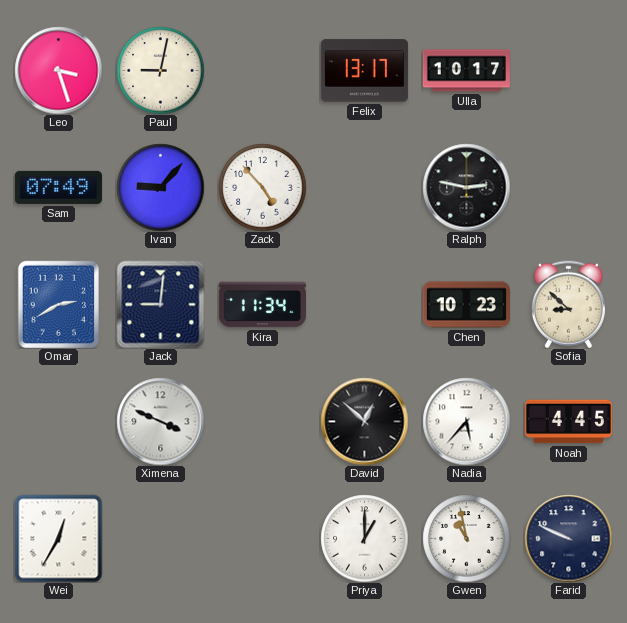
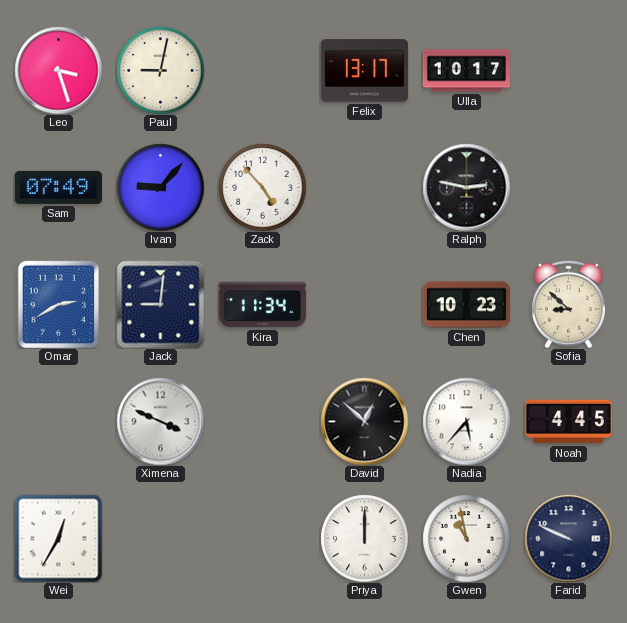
Priya: 1:00 -> 12:00 (364, 538)
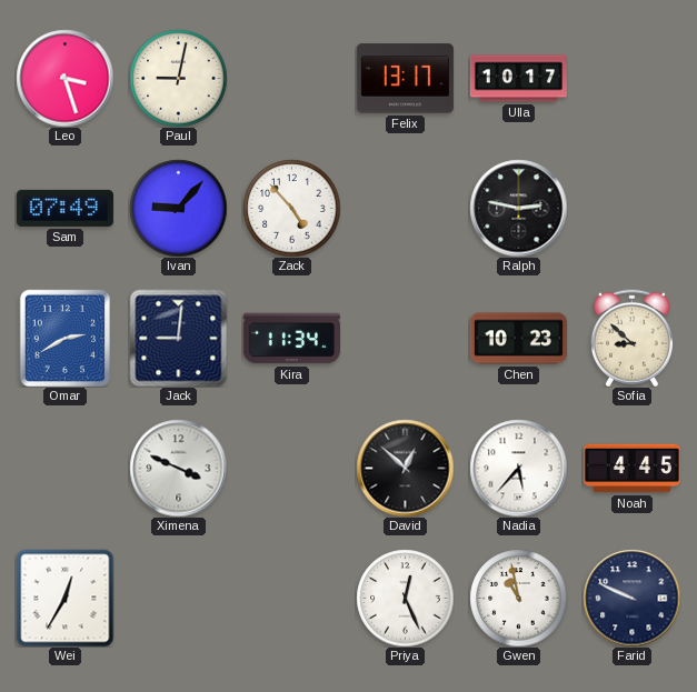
Priya: 12:00 -> 12:26 (405, 598)
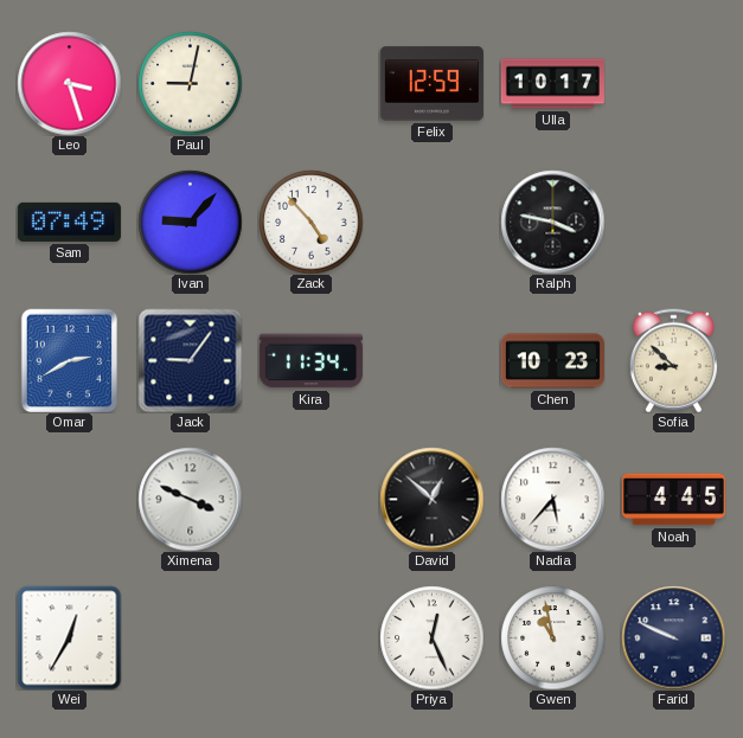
Felix: 13:17 -> 12:59 (431, 84)
Ralph: 2:47 -> 3:47 (552, 222)
Jack: 9:01 -> 9:06 (190, 360)
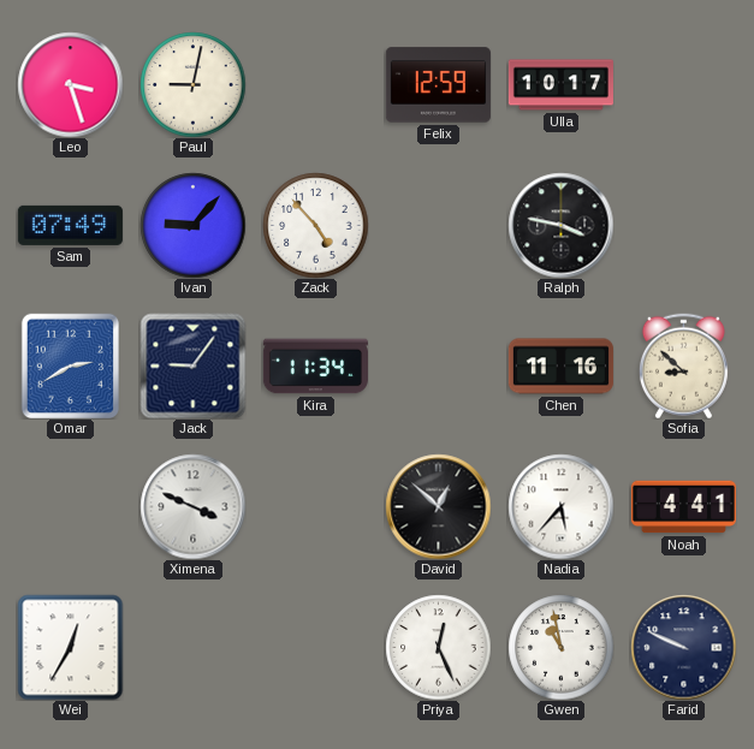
Chen: 10:23 -> 11:16 (560, 367)
Noah: 4:45 -> 4:41 (683, 507)
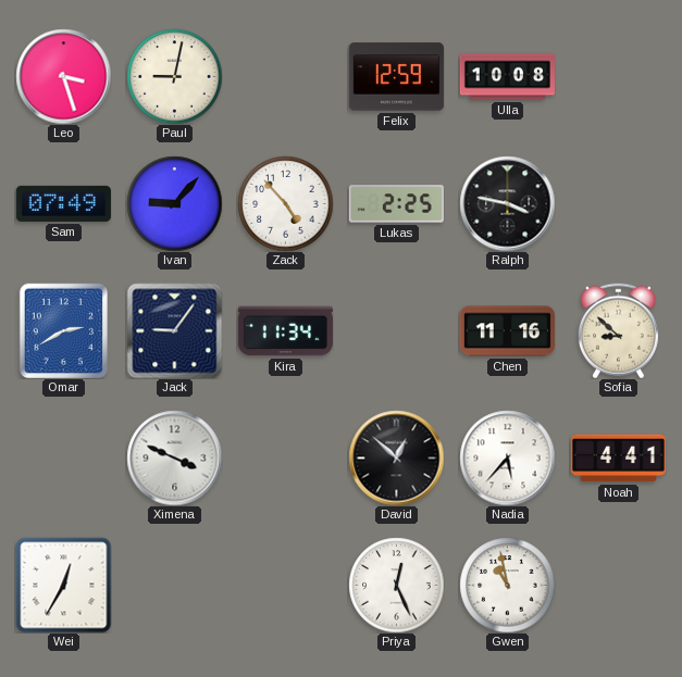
Ulla: 10:17 -> 10:08 (507, 77)
Lukas: none -> 2:25 (396, 204)
Farid: 9:49 -> none (683, 647)
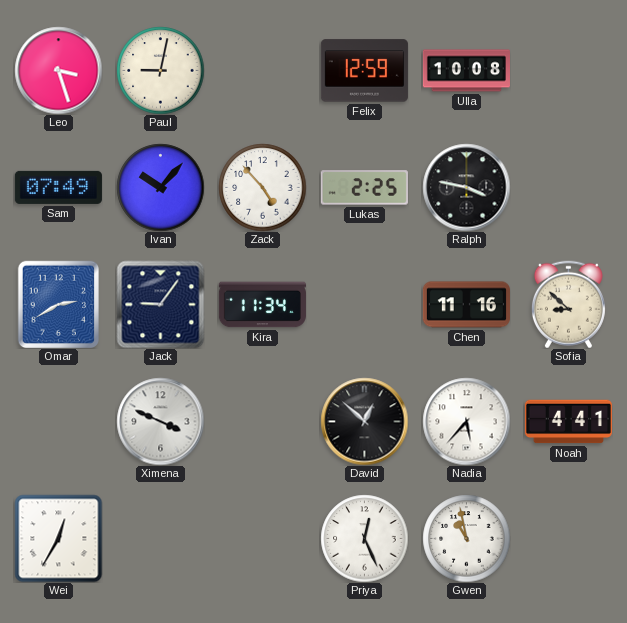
Ivan: 9:07 -> 10:07 (160, 187)
